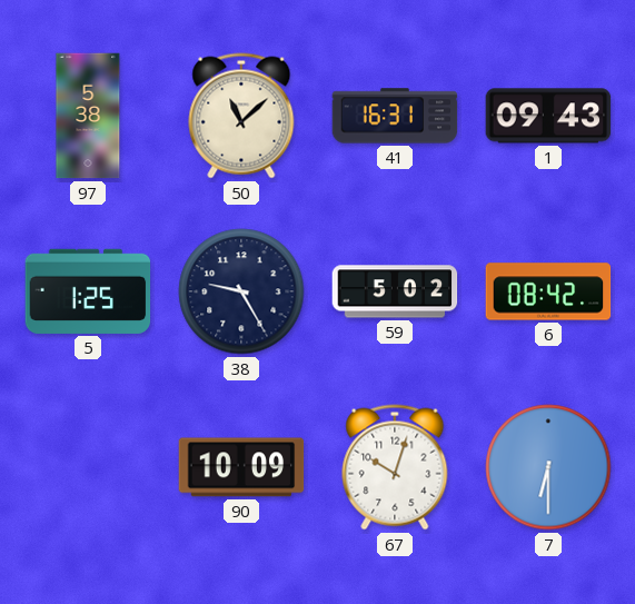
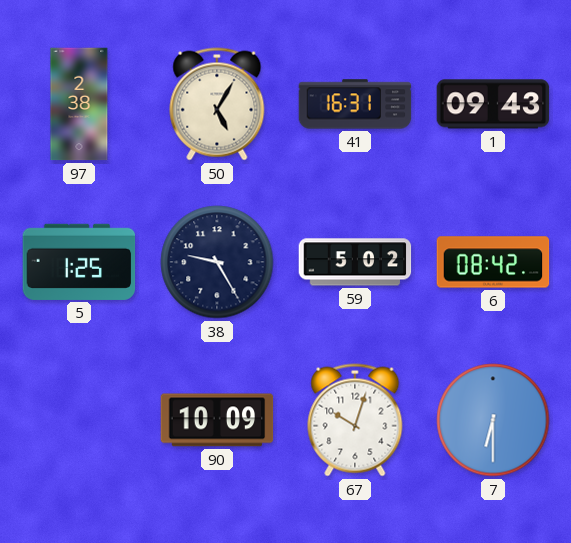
97: 5:38 -> 2:38 (79, 104)
50: 11:08 -> 5:05 (217, 104)
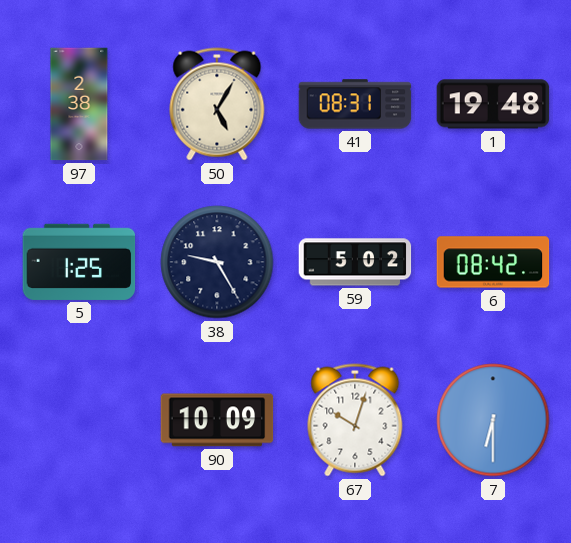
41: 16:31 -> 08:31 (355, 104)
1: 09:43 -> 19:48 (493, 104)
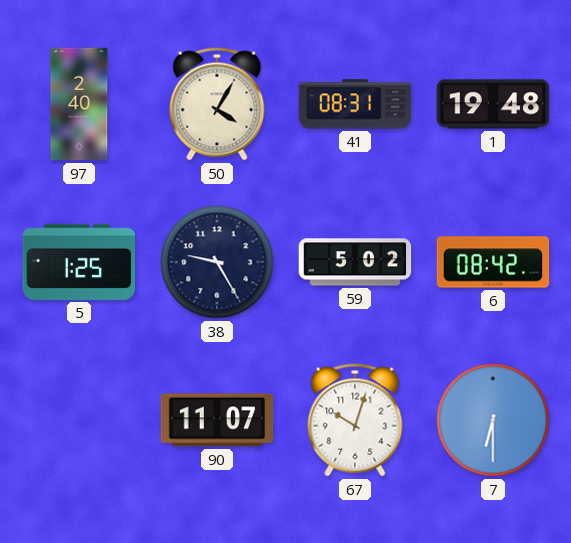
97: 2:38 -> 2:40 (79, 104)
50: 5:05 -> 4:05 (217, 104)
90: 10:09 -> 11:07 (217, 420)
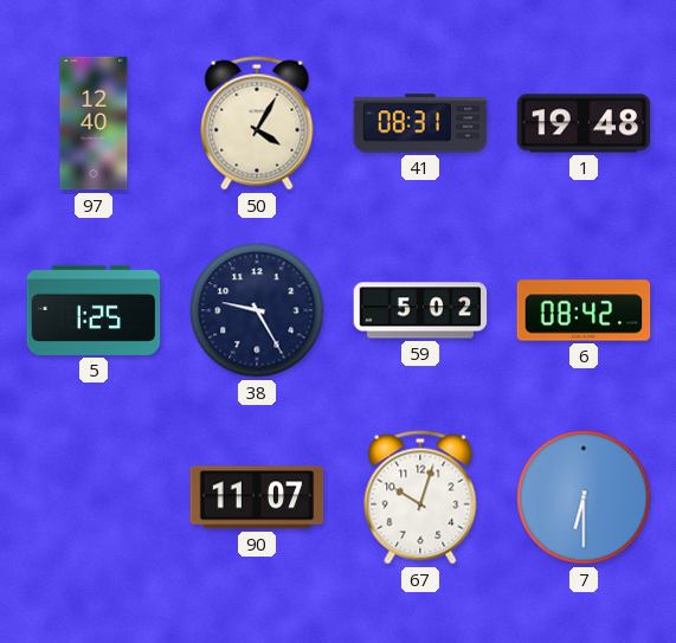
97: 2:40 -> 12:40 (94, 123)
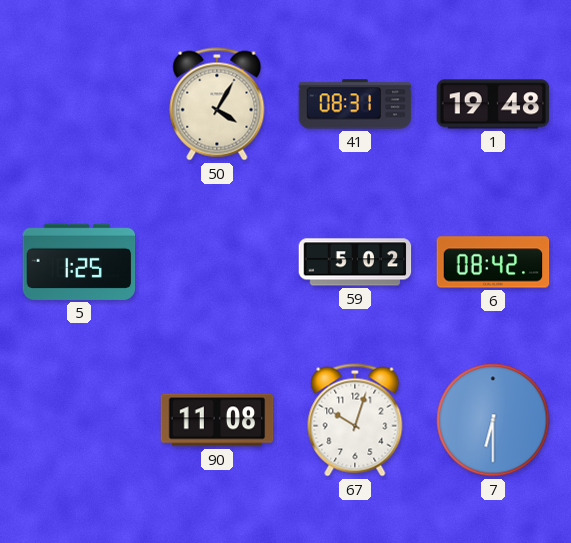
97: 12:40 -> none (94, 123)
38: 9:25 -> none (257, 310)
90: 11:07 -> 11:08 (217, 420)
